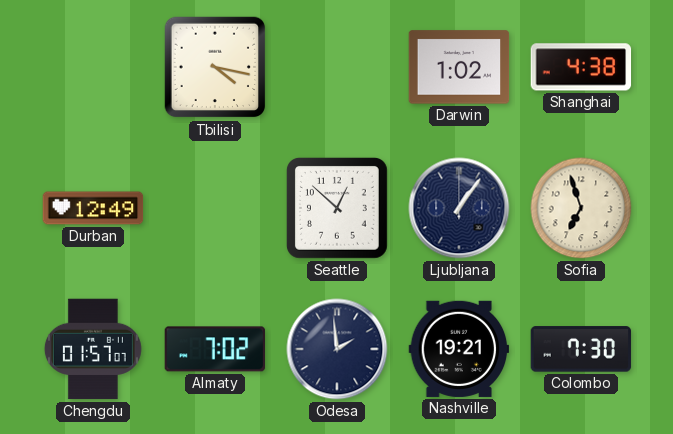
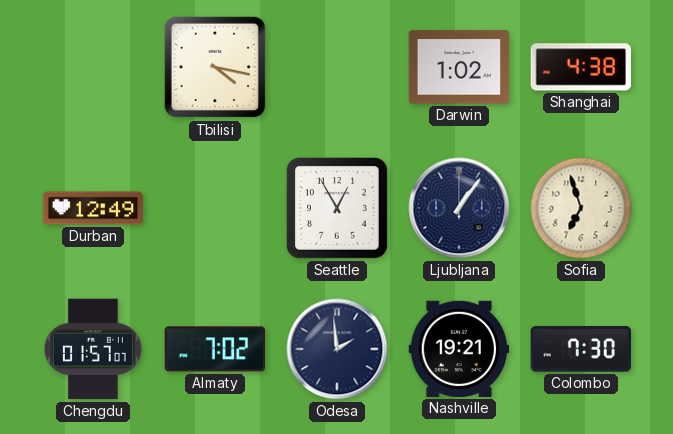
Seattle: 12:52 -> 12:55 (337, 208)
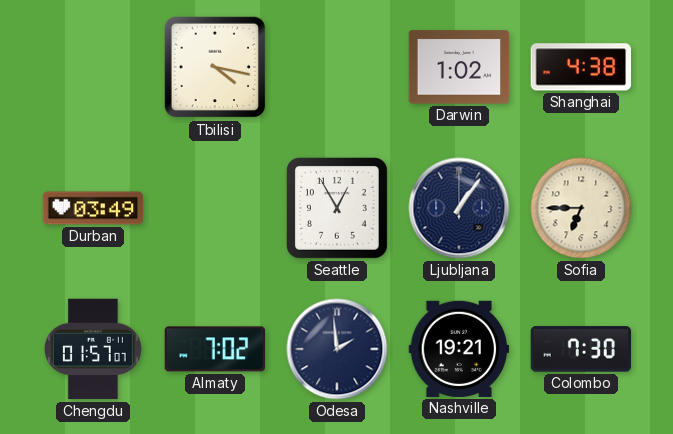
Durban: 12:49 -> 03:49 (93, 208)
Sofia: 6:57 -> 6:45 (581, 208)
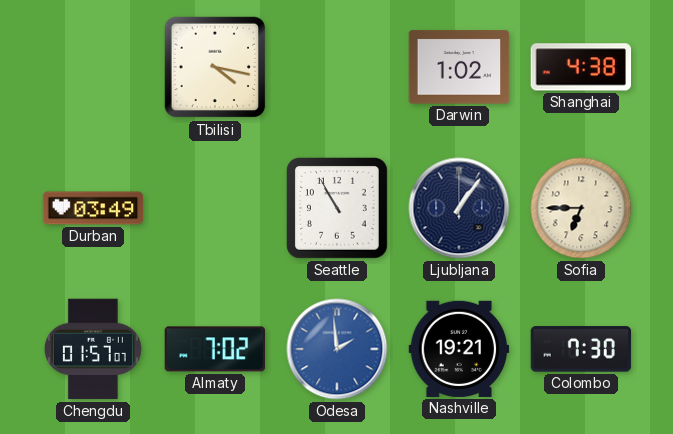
Seattle: 12:55 -> 10:55 (337, 208)
Odesa dial: navy -> blue (337, 349)
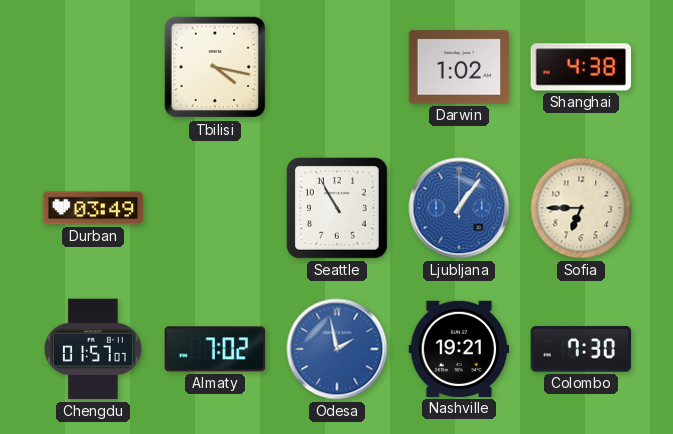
Ljubljana dial: navy -> blue (459, 208)
Odesa: 1:59 -> 1:58 (337, 349)
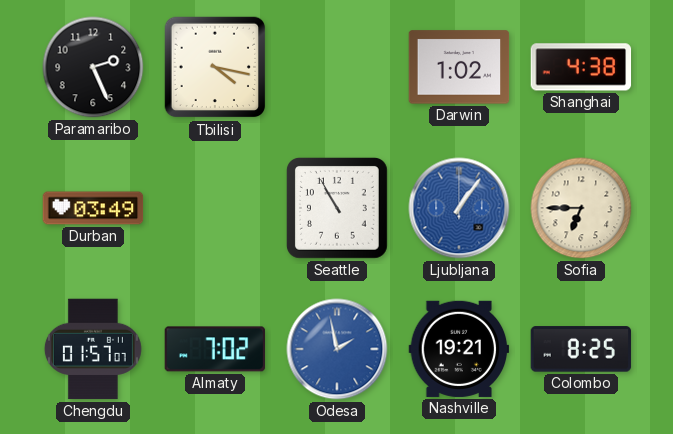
Paramaribo: none -> 2:26 (93, 67)
Colombo: 7:30 -> 8:25 (581, 349)
